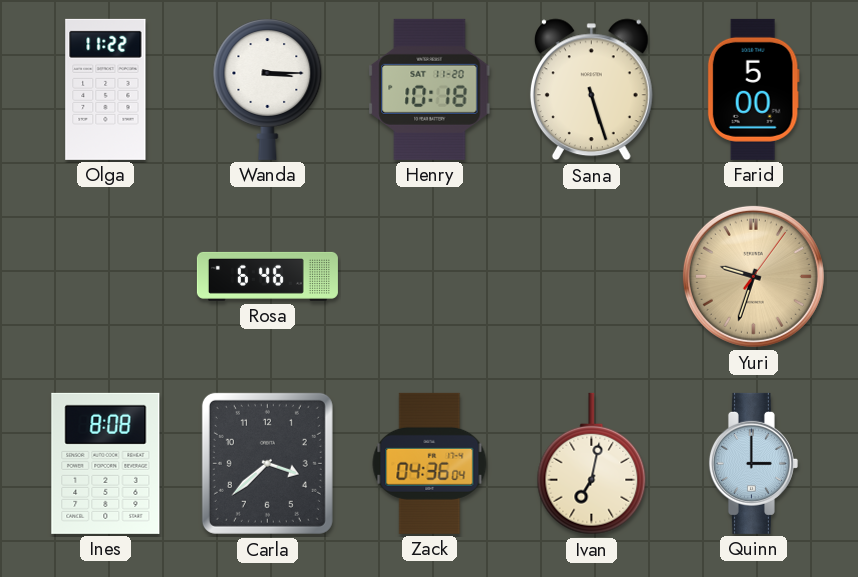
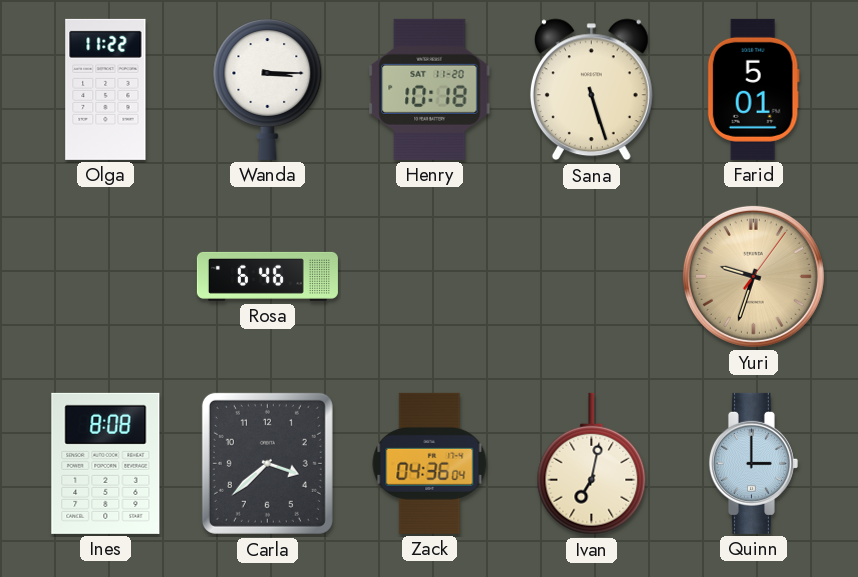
Farid: 5:00 -> 5:01 (753, 89)
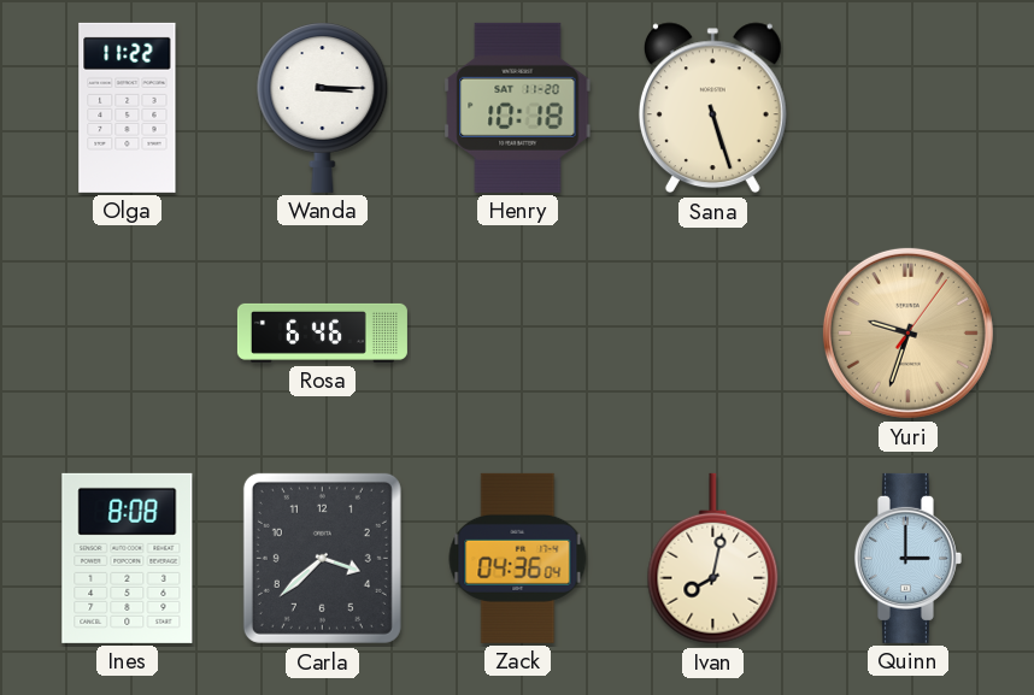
Farid: 5:01 -> none (753, 89)
Ivan: 7:02 -> 8:02 (713, 559)
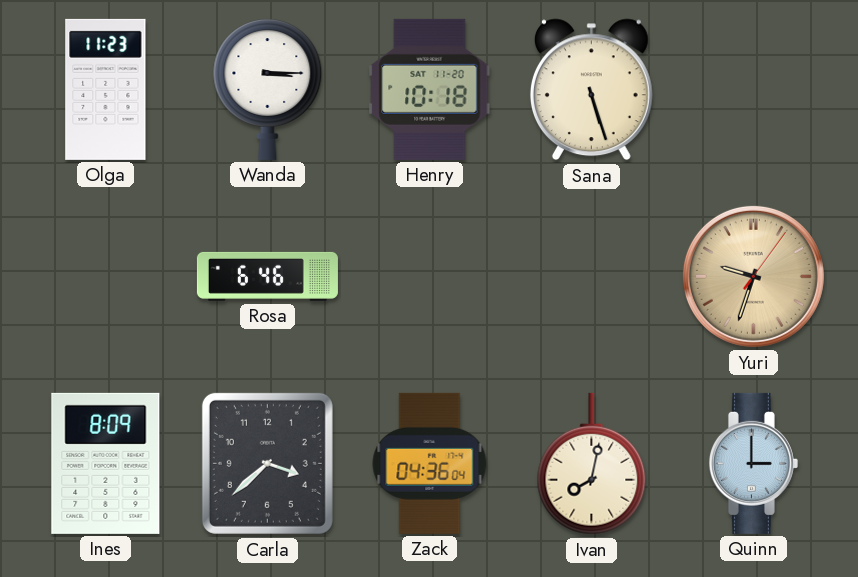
Olga: 11:22 -> 11:23 (106, 89)
Ines: 8:08 -> 8:09 (106, 463)
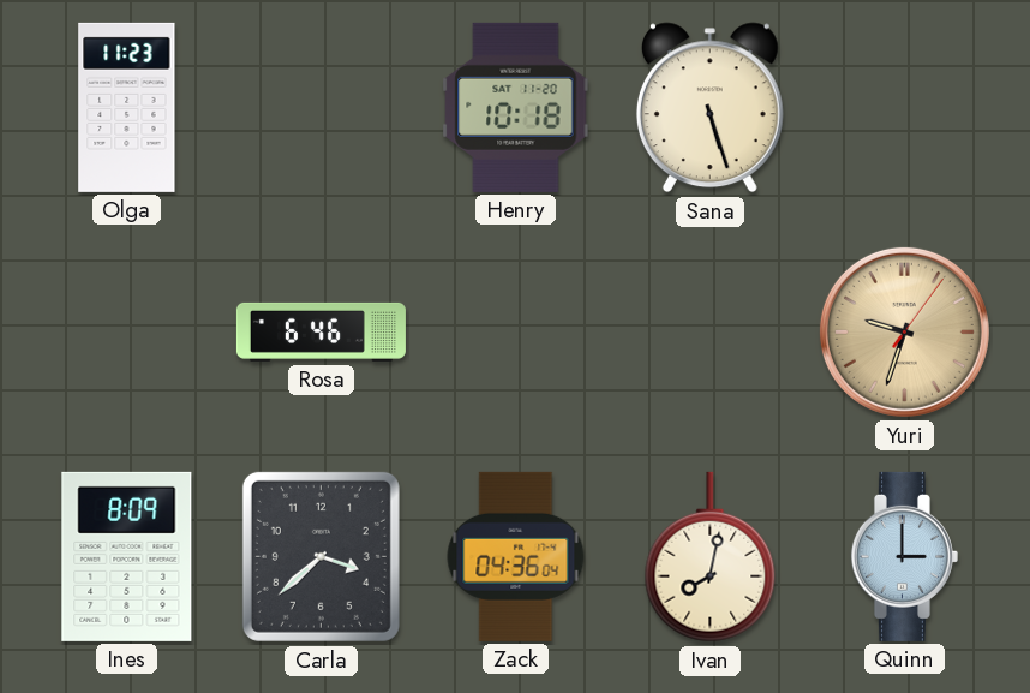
Wanda: 3:15 -> none (268, 89)
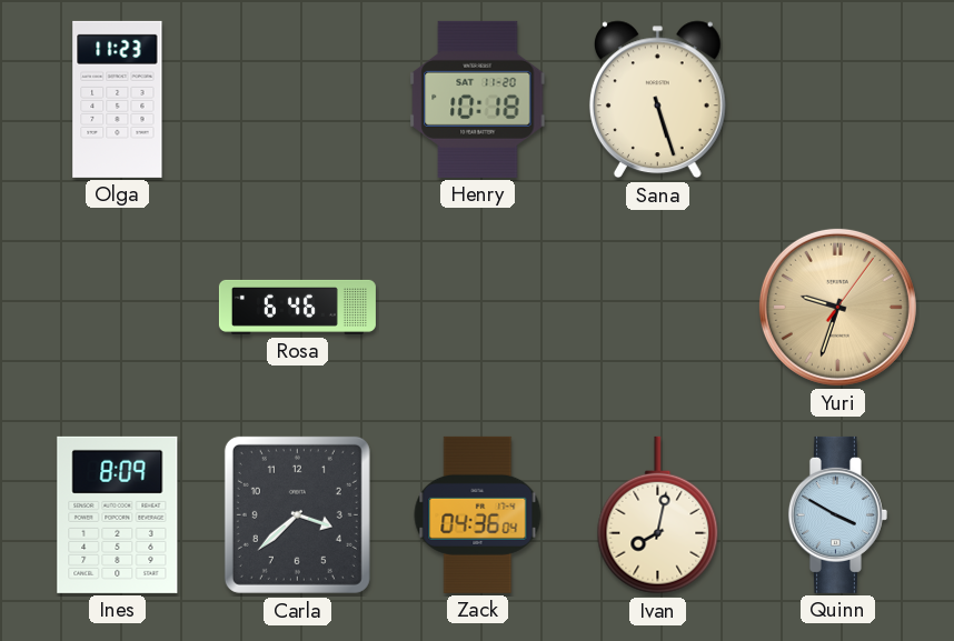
Quinn: 3:00 -> 3:50 (837, 514)
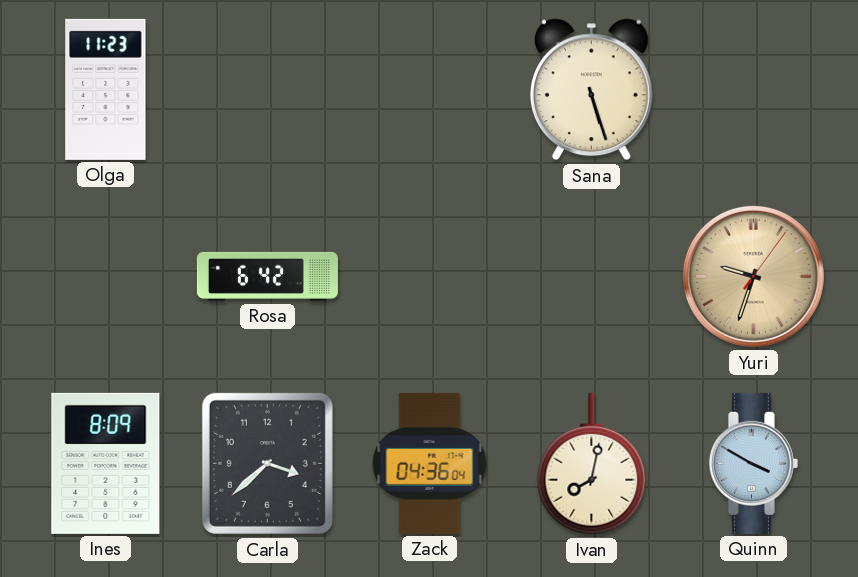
Henry: 10:18 -> none (478, 99)
Rosa: 6:46 -> 6:42 (267, 276)
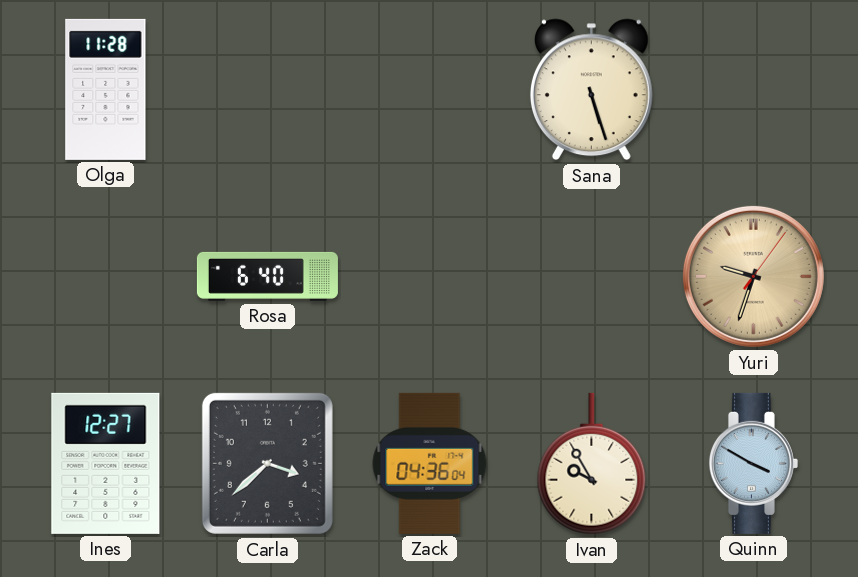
Olga: 11:23 -> 11:28 (106, 89)
Rosa: 6:42 -> 6:40 (267, 276)
Ines: 8:09 -> 12:27 (106, 463)
Ivan: 8:02 -> 9:55 (592, 464)
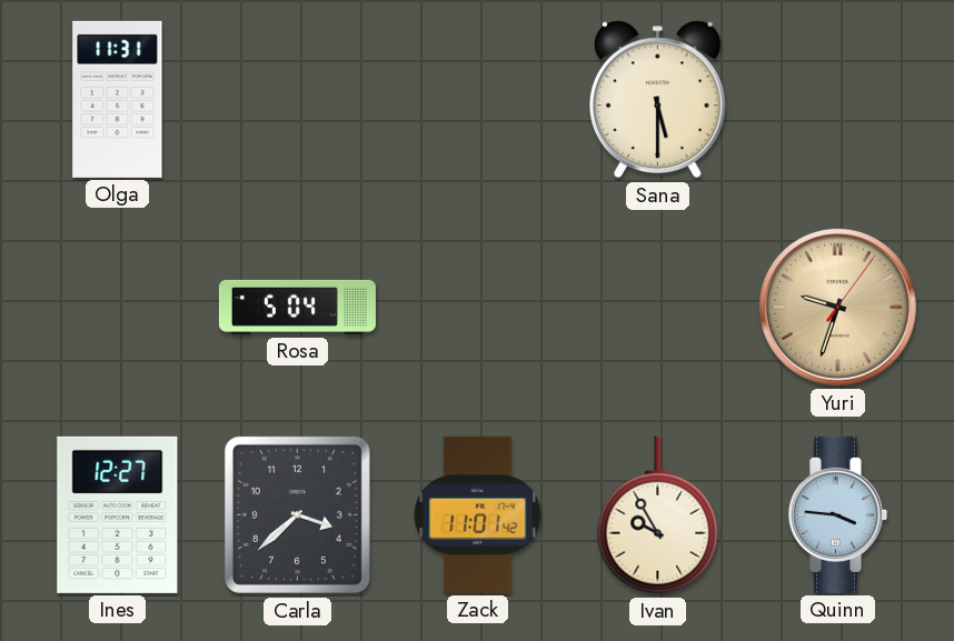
Olga: 11:28 -> 11:31 (118, 99)
Sana: 5:27 -> 5:30 (657, 100)
Rosa: 6:40 -> 5:04 (297, 307)
Zack: 04:36 -> 11:01 (478, 514)
Quinn: 3:50 -> 3:46 (837, 514)
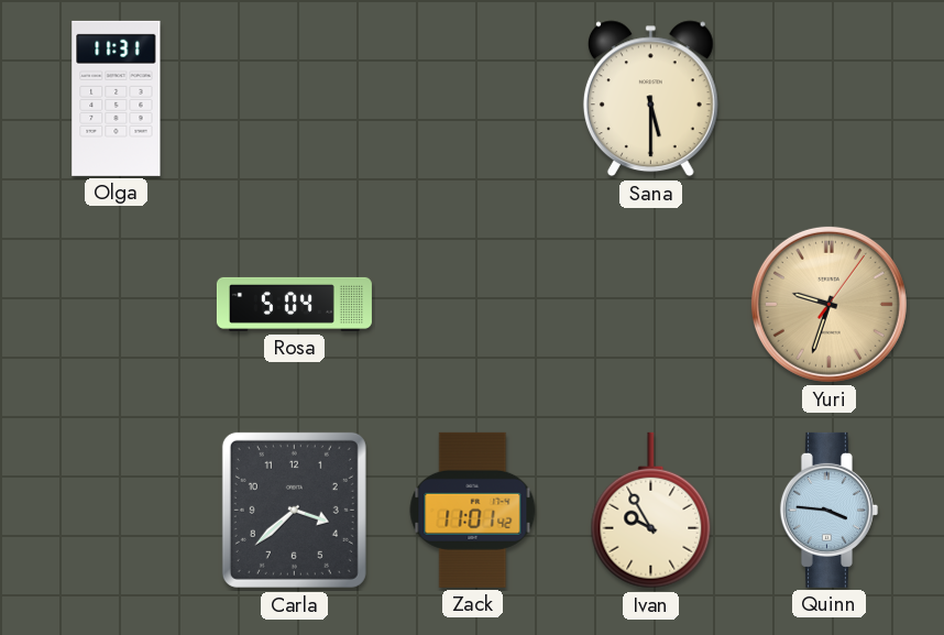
Ines: 12:27 -> none (118, 514)
